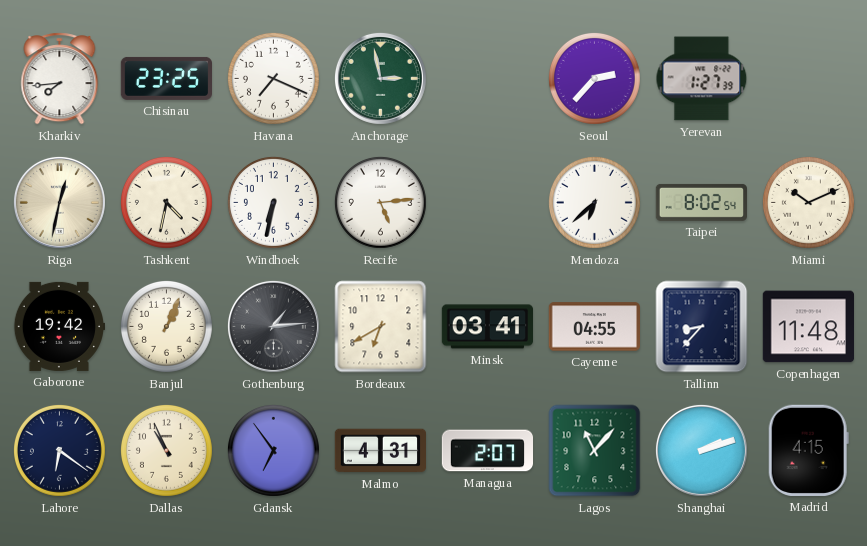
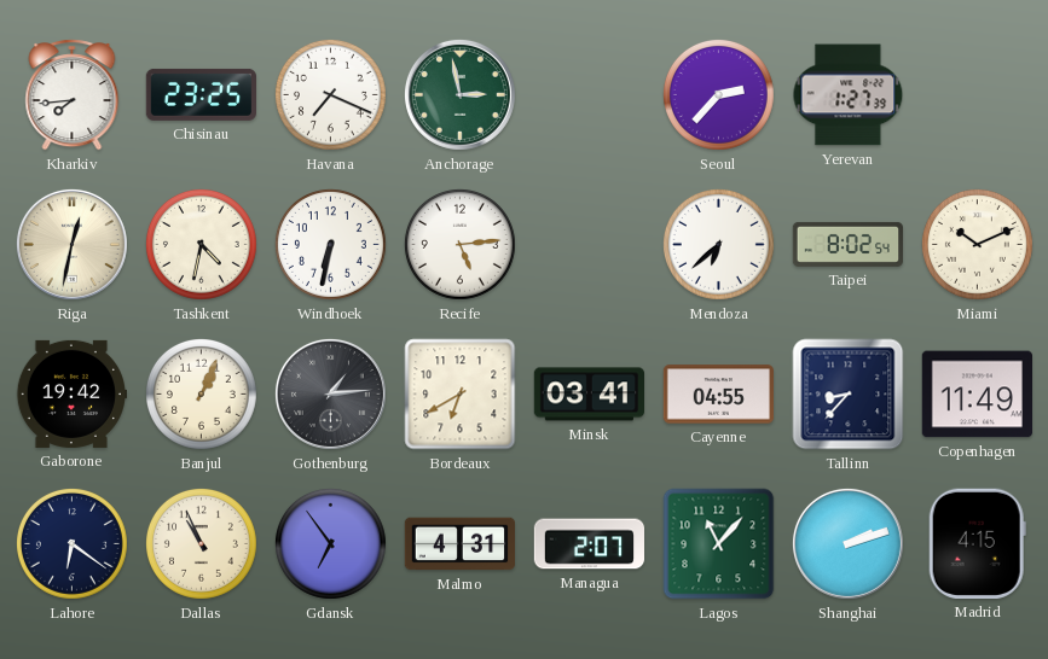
Copenhagen: 11:48 -> 11:49 (977, 395)
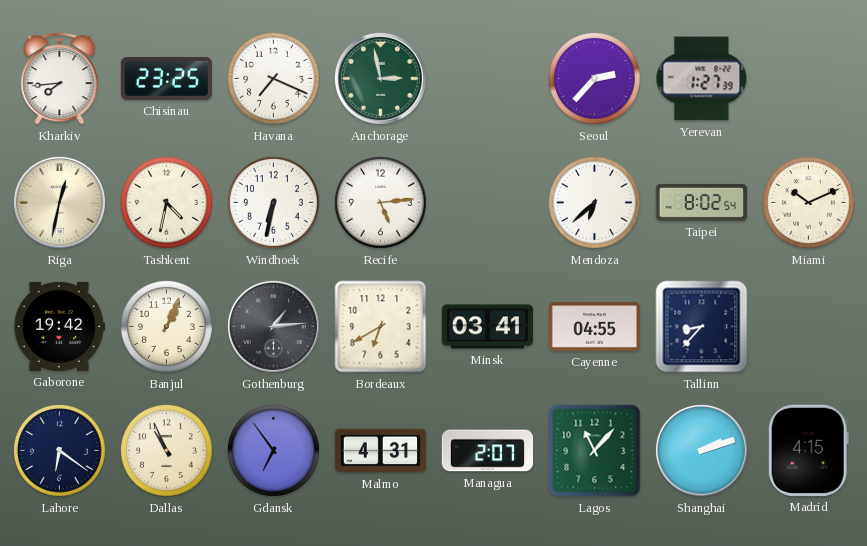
Copenhagen: 11:49 -> none (977, 395)
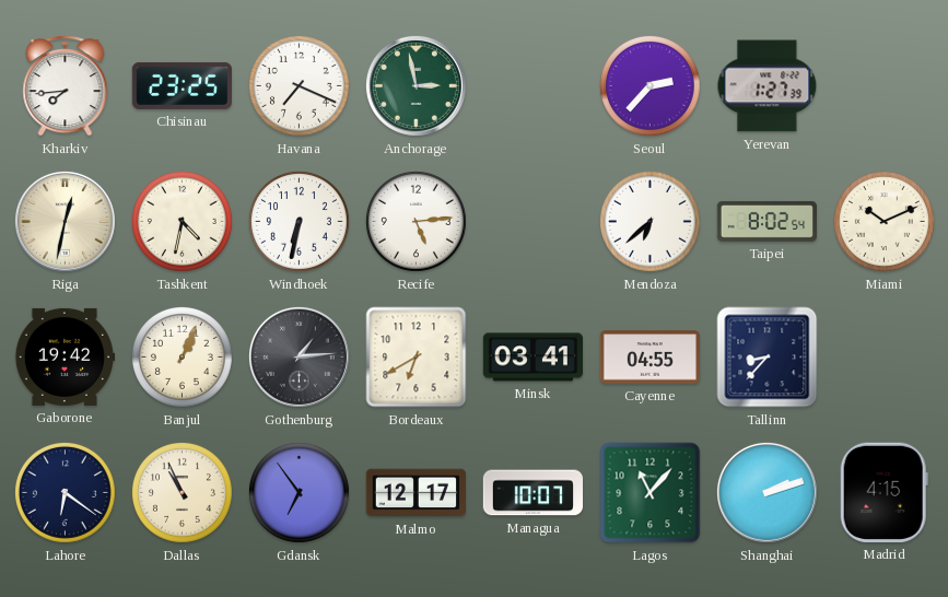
Malmo: 4:31 -> 12:17 (417, 493)
Managua: 2:07 -> 10:07 (534, 493)
